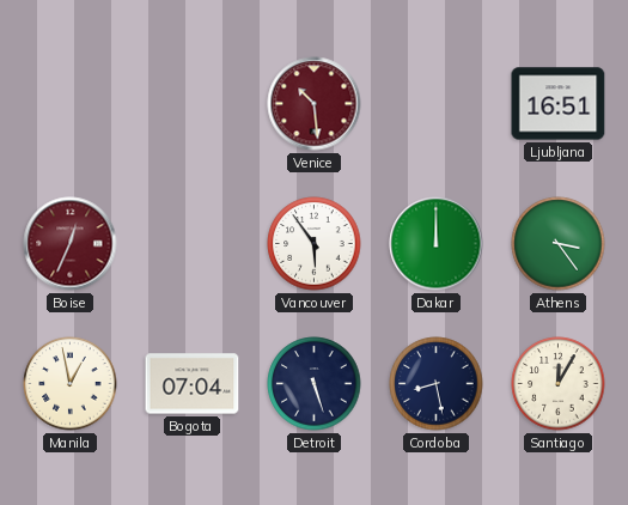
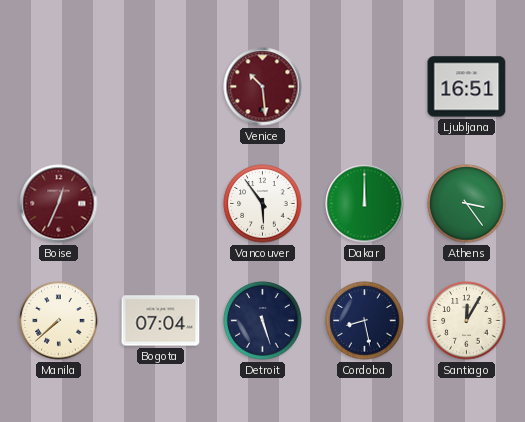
Manila: 12:58 -> 7:38 (59, 321)
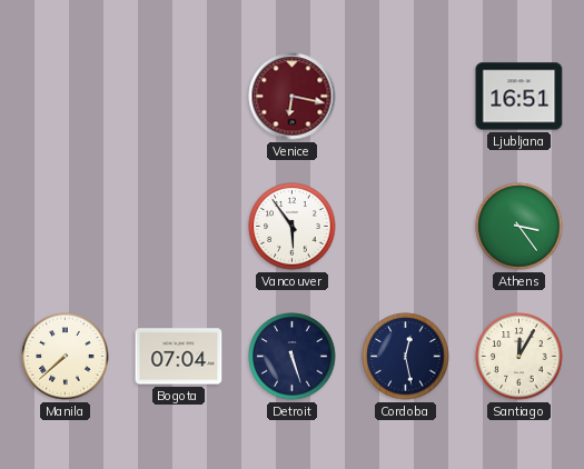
Venice: 10:29 -> 6:17 (293, 97)
Boise: 12:34 -> none (59, 204)
Dakar: 12:00 -> none (365, 204)
Cordoba: 8:28 -> 12:28 (406, 357)
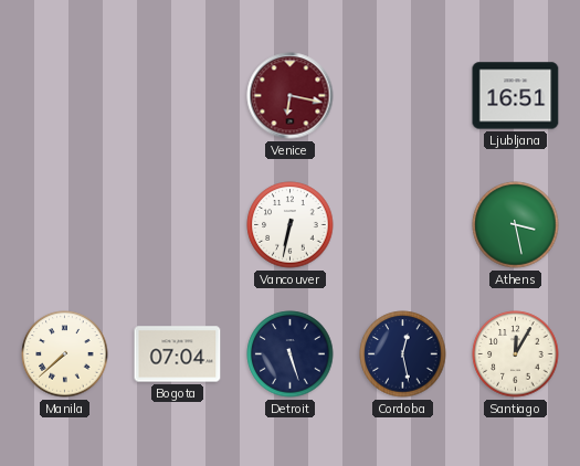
Vancouver: 5:54 -> 6:32 (291, 225)
Athens: 3:24 -> 3:28 (516, 225)
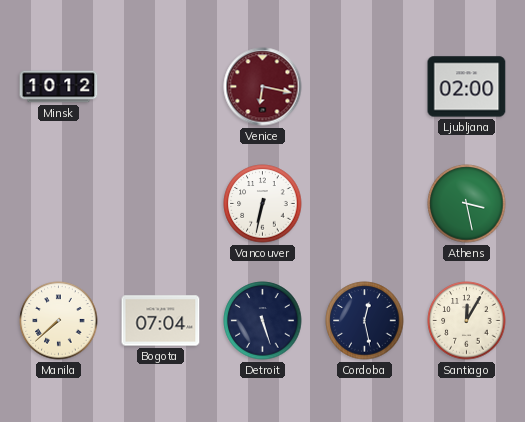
Minsk: none -> 10:12 (59, 87)
Ljubljana: 16:51 -> 02:00 (467, 87)
